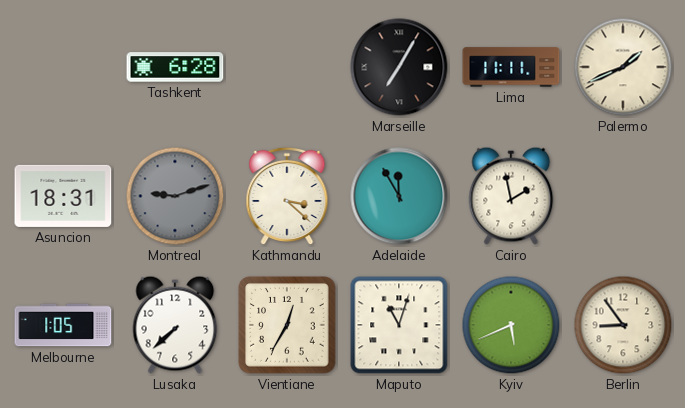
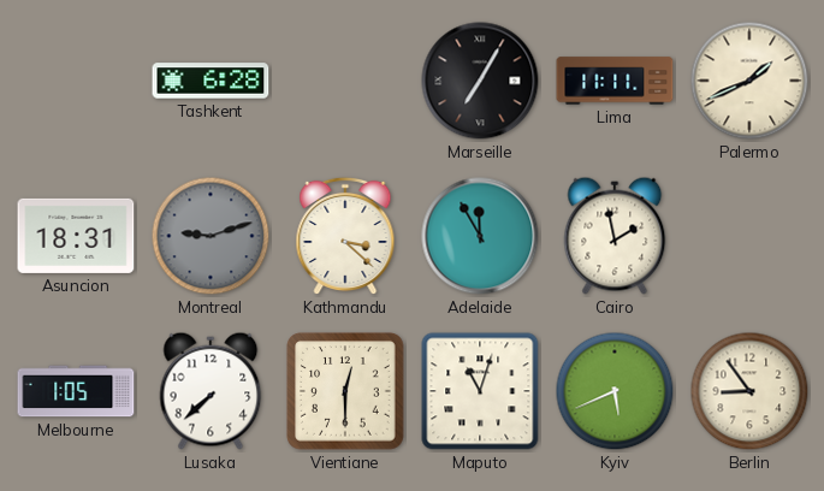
Vientiane: 12:35 -> 12:30 (345, 391)
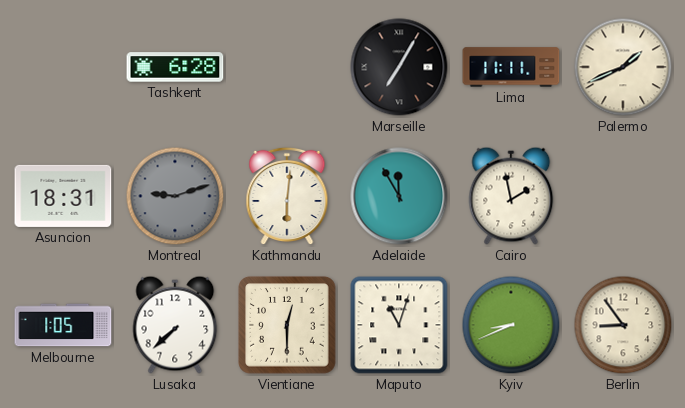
Kathmandu: 3:22 -> 6:01 (287, 196)
Kyiv: 5:41 -> 8:41 (511, 325)
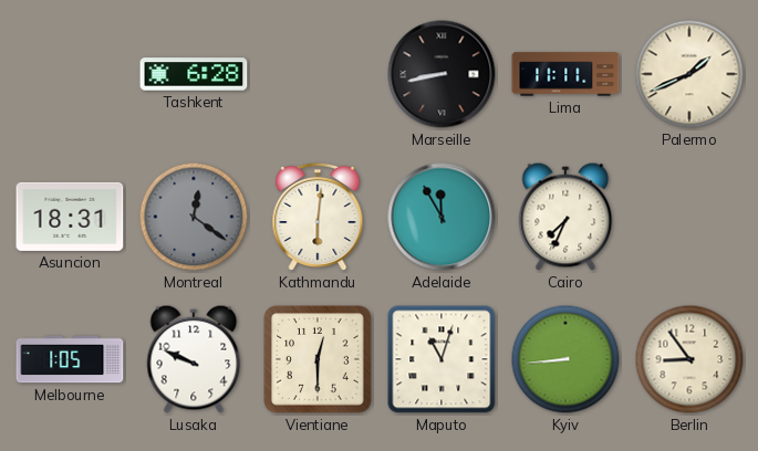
Marseille: 7:05 -> 8:43 (442, 74)
Montreal: 9:12 -> 12:21 (194, 217)
Cairo: 1:58 -> 7:34 (565, 217)
Lusaka: 7:38 -> 9:49 (194, 359)
Kyiv: 8:41 -> 8:44 (565, 359)
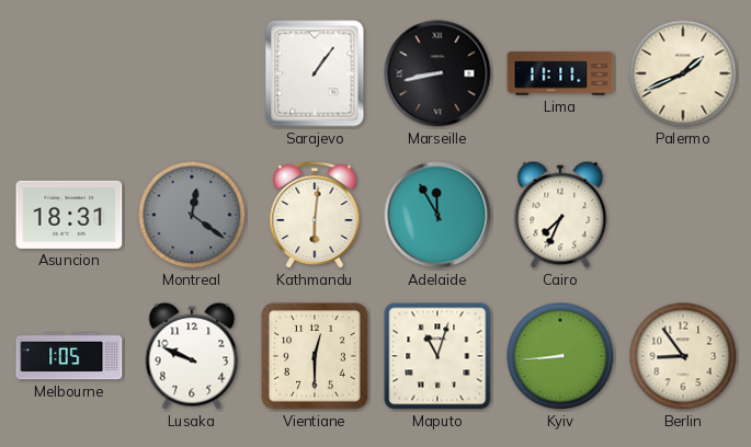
Tashkent: 6:28 -> none (194, 74)
Sarajevo: none -> 1:06 (315, 73)
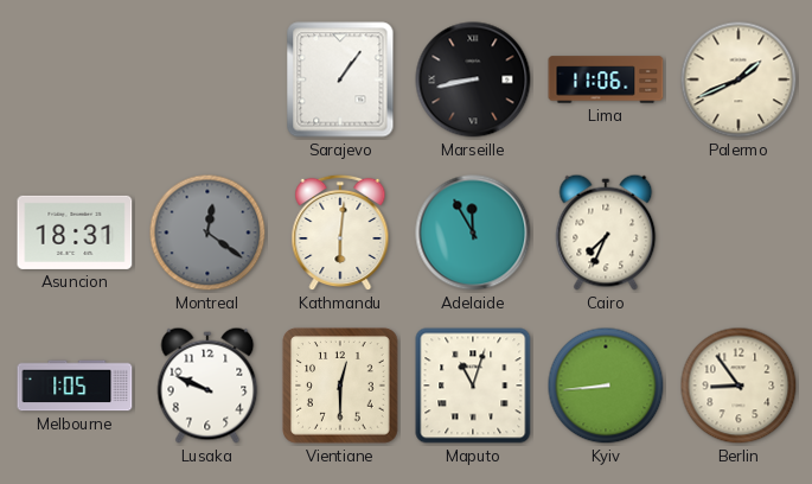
Lima: 11:11 -> 11:06 (606, 79)
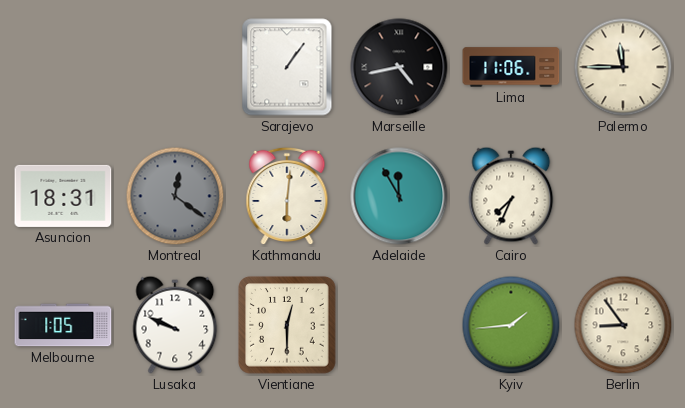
Marseille: 8:43 -> 4:43 (399, 67)
Palermo: 1:41 -> 11:45 (623, 67)
Maputo: 11:03 -> none (473, 386)
Kyiv: 8:44 -> 1:44 (511, 325)
